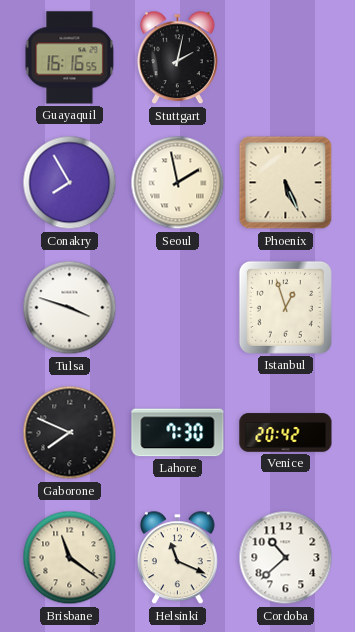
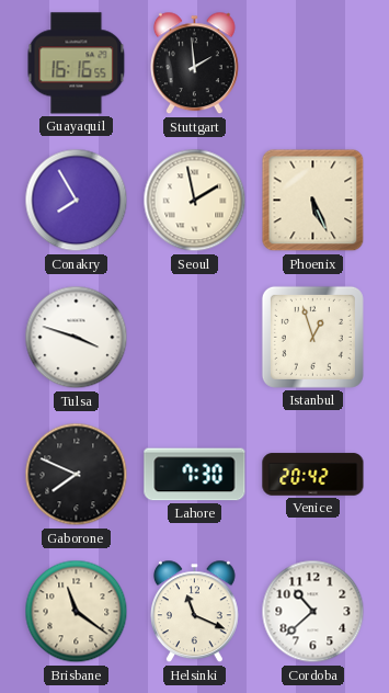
Stuttgart: 2:02 -> 1:59 (195, 64)
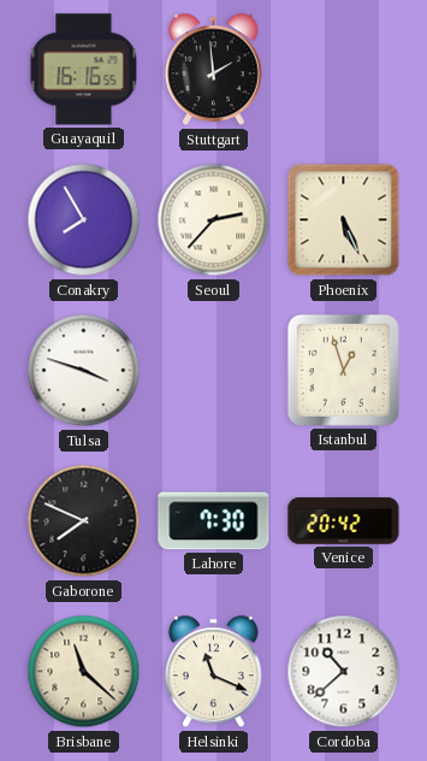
Seoul: 1:58 -> 2:37 (214, 220)
Brisbane: 11:21 -> 11:22 (84, 672)
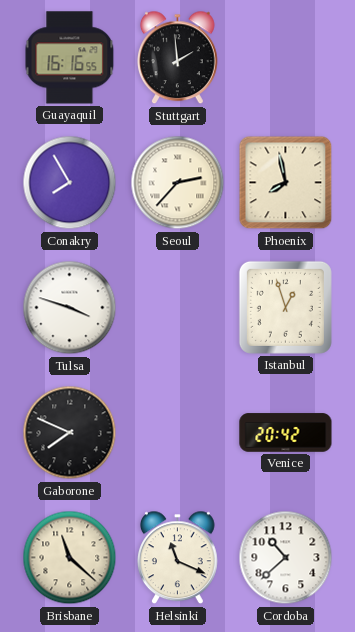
Phoenix: 5:26 -> 7:58 (286, 183)
Lahore: 7:30 -> none (214, 521)
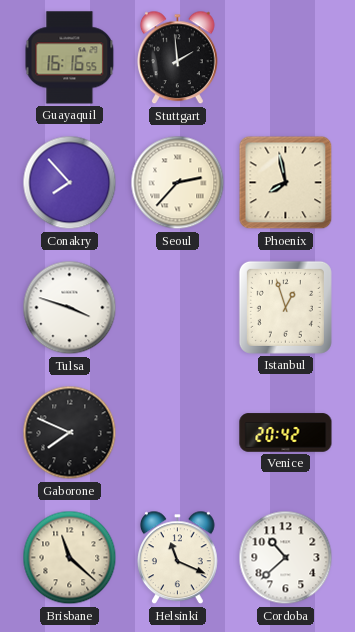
Conakry: 7:55 -> 7:53 (70, 183)
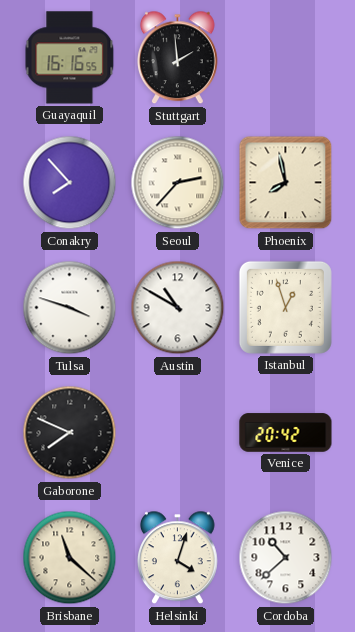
Austin: none -> 10:50 (178, 308)
Helsinki: 11:19 -> 4:03 (178, 558)
